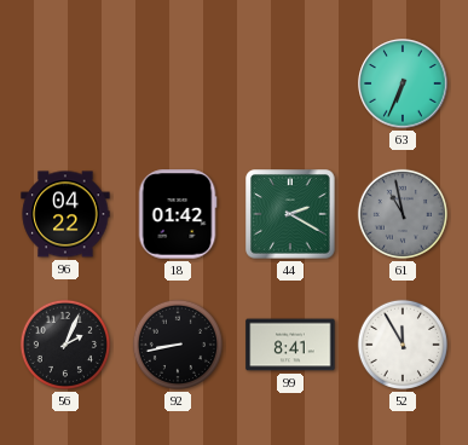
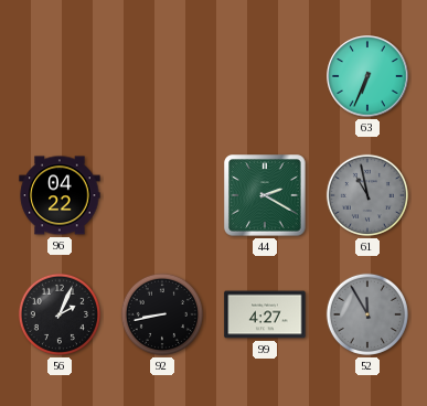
18: 01:42 -> none (178, 214)
99: 8:41 -> 4:27 (265, 314)
52 dial: white -> grey (367, 314)
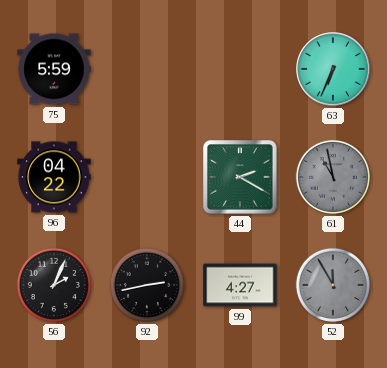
75: none -> 5:59 (54, 69)
92: 8:43 -> 2:43 (147, 285)
